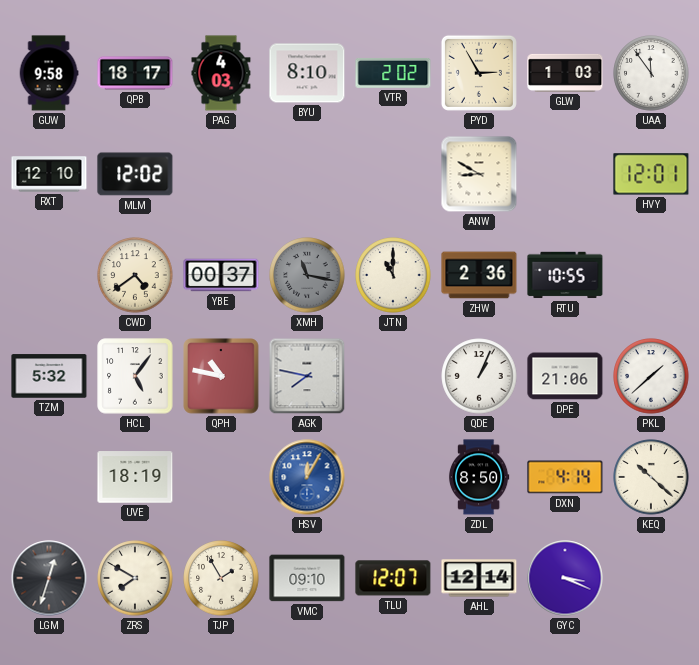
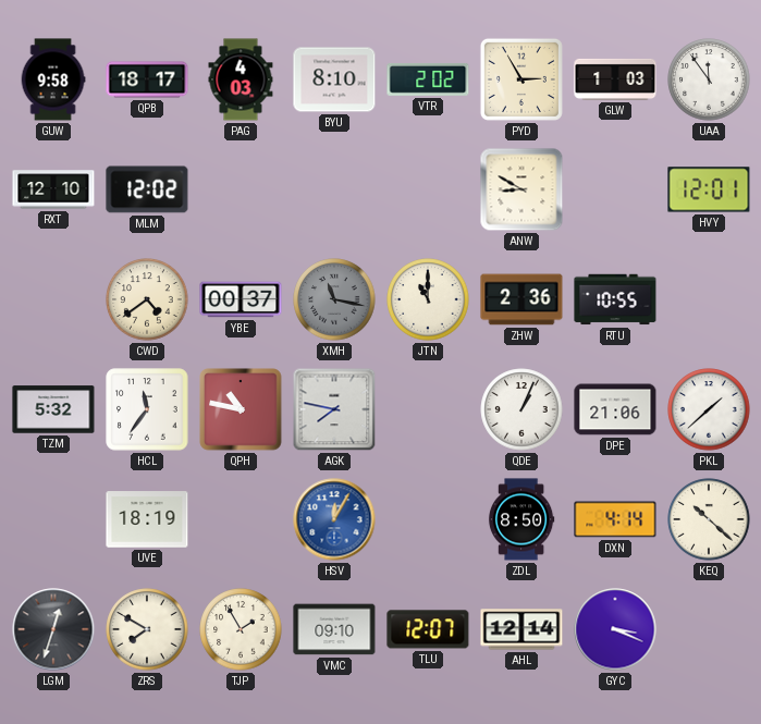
HCL: 5:06 -> 11:36 (147, 409)
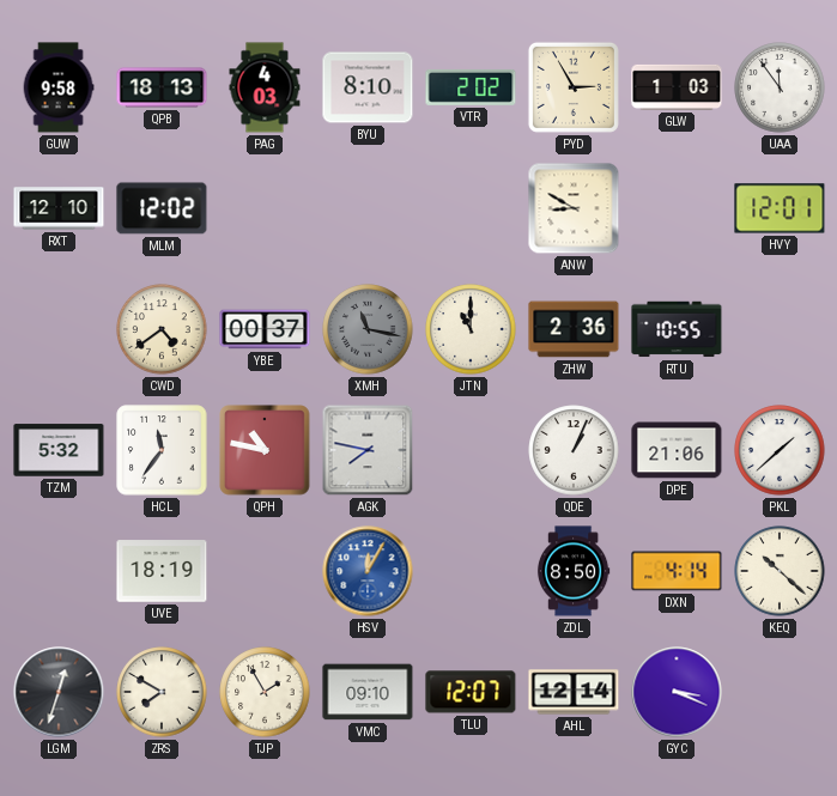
QPB: 18:17 -> 18:13 (162, 87)
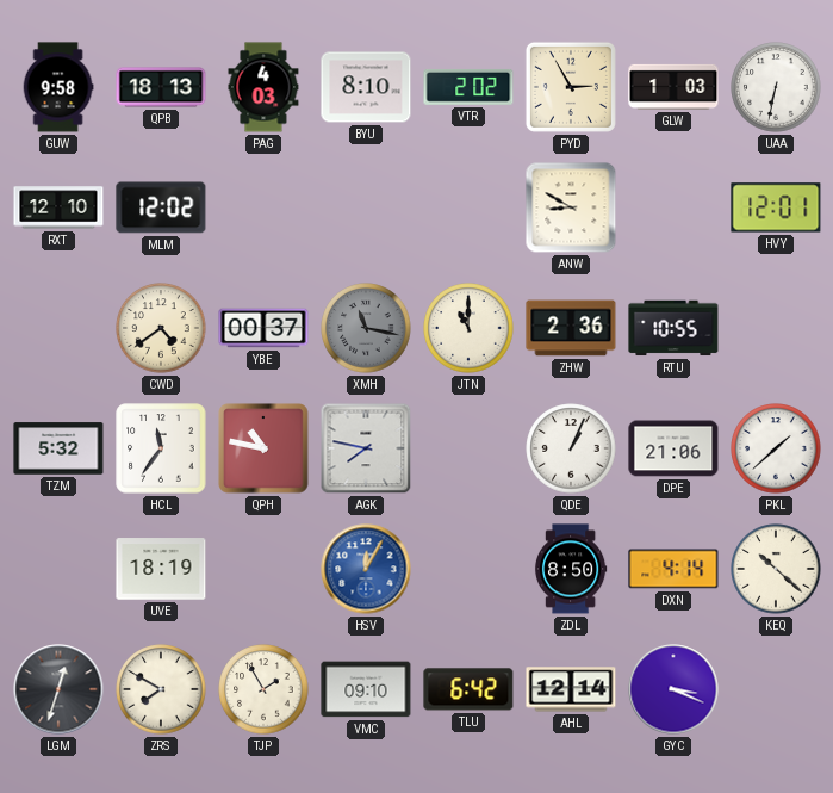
UAA: 11:54 -> 6:32 (776, 87)
TLU: 12:07 -> 6:42 (468, 689)
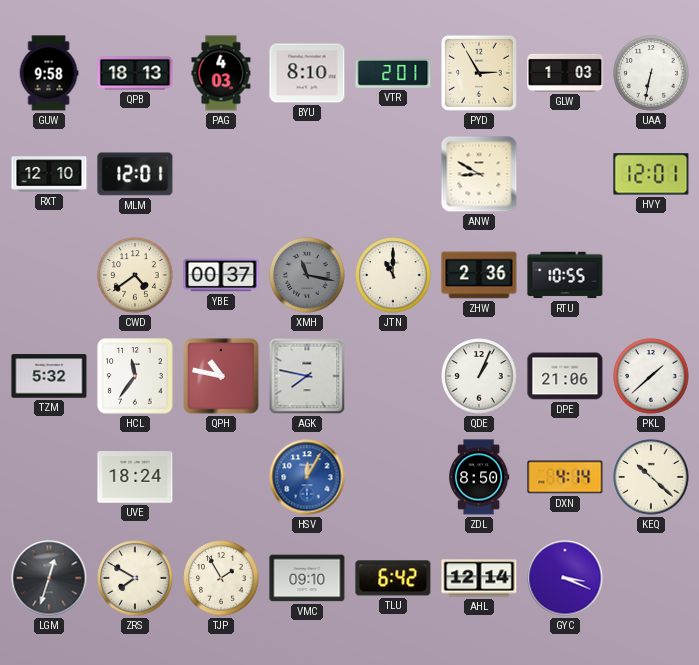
VTR: 2:02 -> 2:01 (393, 73)
MLM: 12:02 -> 12:01 (135, 174)
UVE: 18:19 -> 18:24 (135, 477)
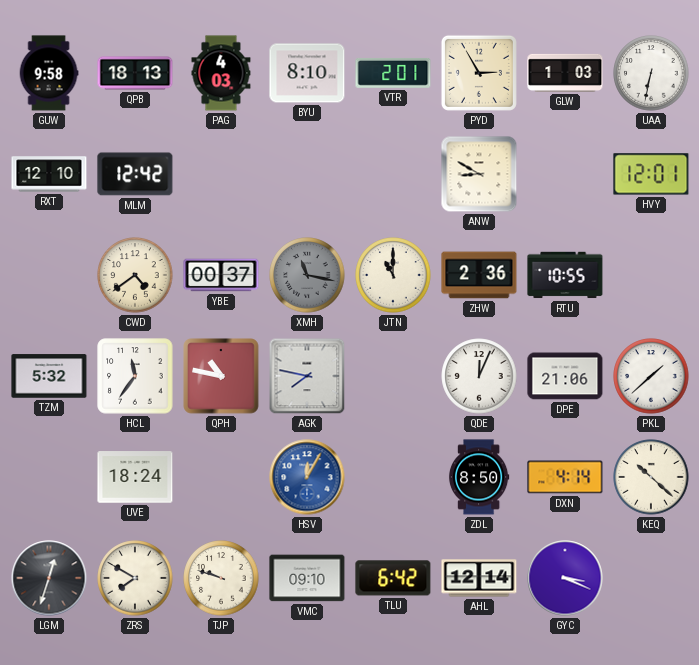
MLM: 12:01 -> 12:42 (135, 174)
QDE: 1:04 -> 12:04 (479, 376)
TJP: 1:55 -> 9:48 (221, 578)
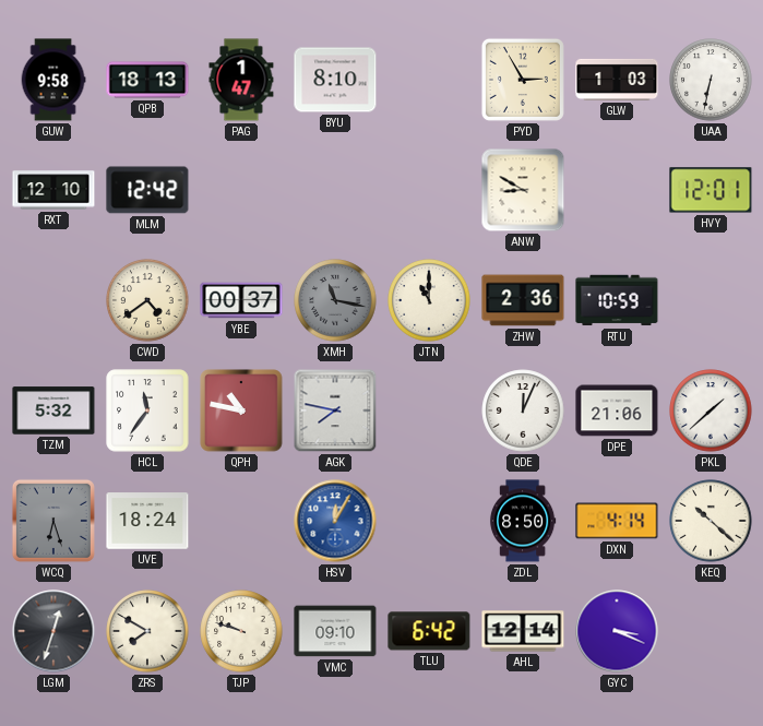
PAG: 4:03 -> 1:47 (241, 80)
VTR: 2:01 -> none (393, 73)
RTU: 10:55 -> 10:59 (617, 300)
WCQ: none -> 6:27 (53, 521)
